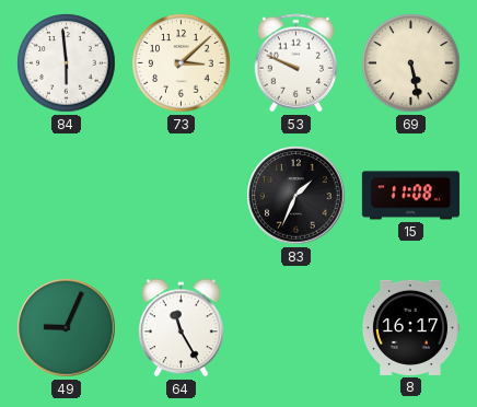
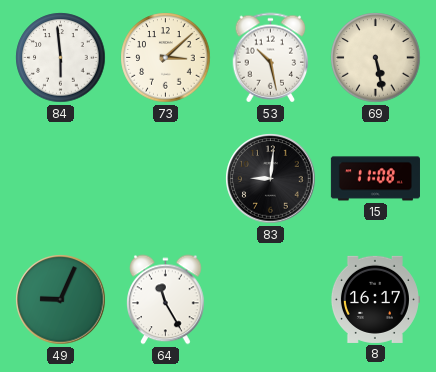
53: 9:49 -> 10:28 (271, 58)
83: 1:34 -> 9:01 (271, 179)
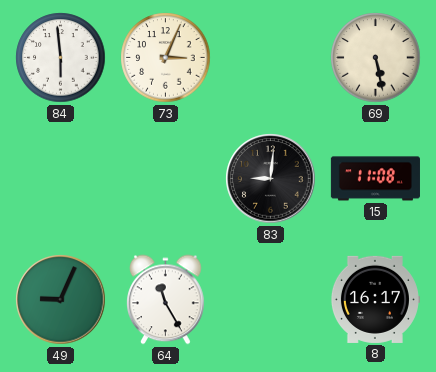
73: 3:08 -> 3:04 (166, 58)
53: 10:28 -> none (271, 58)
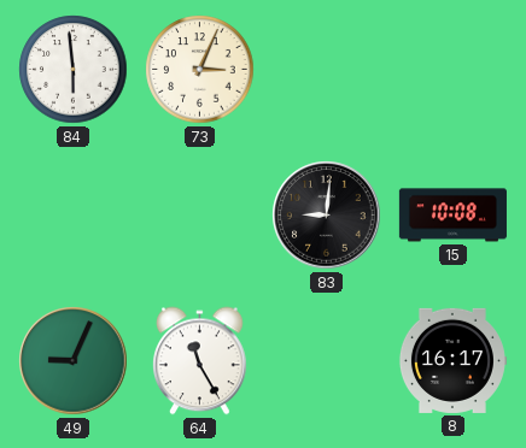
69: 5:28 -> none (376, 58)
15: 11:08 -> 10:08 (452, 216)
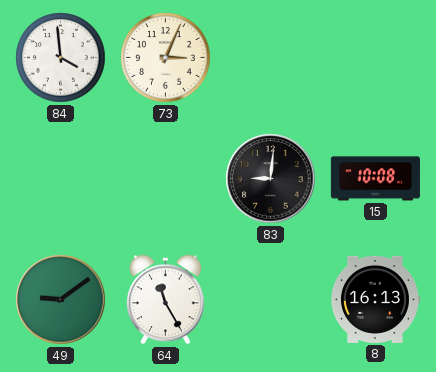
84: 5:59 -> 3:59 (61, 58)
49: 9:04 -> 9:09 (61, 300)
8: 16:17 -> 16:13 (375, 299)
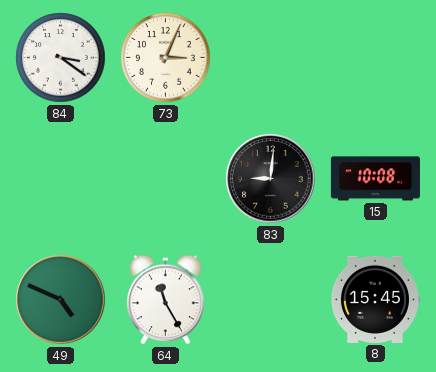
84: 3:59 -> 3:21 (61, 58)
49: 9:09 -> 4:49 (61, 300)
8: 16:13 -> 15:45 (375, 299)
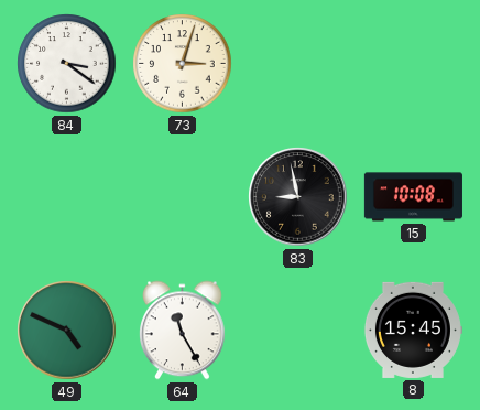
73: 3:04 -> 3:03 (183, 64)
83: 9:01 -> 8:58 (298, 197)
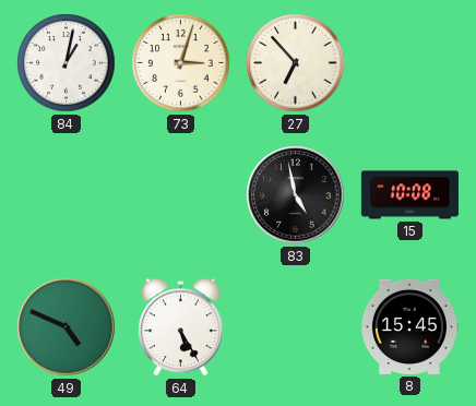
84: 3:21 -> 1:02 (67, 63)
27: none -> 6:53 (296, 63)
83: 8:58 -> 4:58 (296, 195)
64: 11:25 -> 5:25 (181, 327)
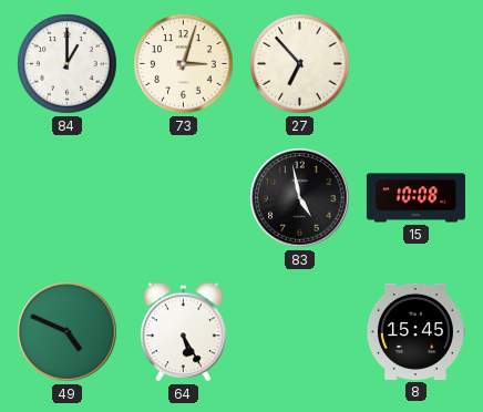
84: 1:02 -> 1:00 (68, 64)
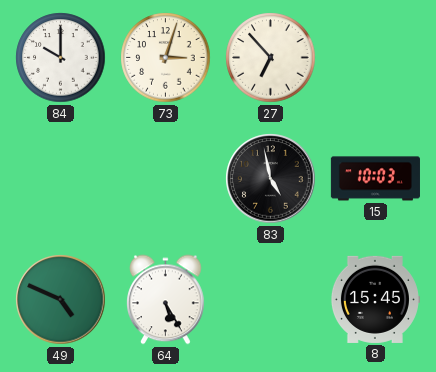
84: 1:00 -> 10:00 (61, 58)
15: 10:08 -> 10:03 (375, 179)
